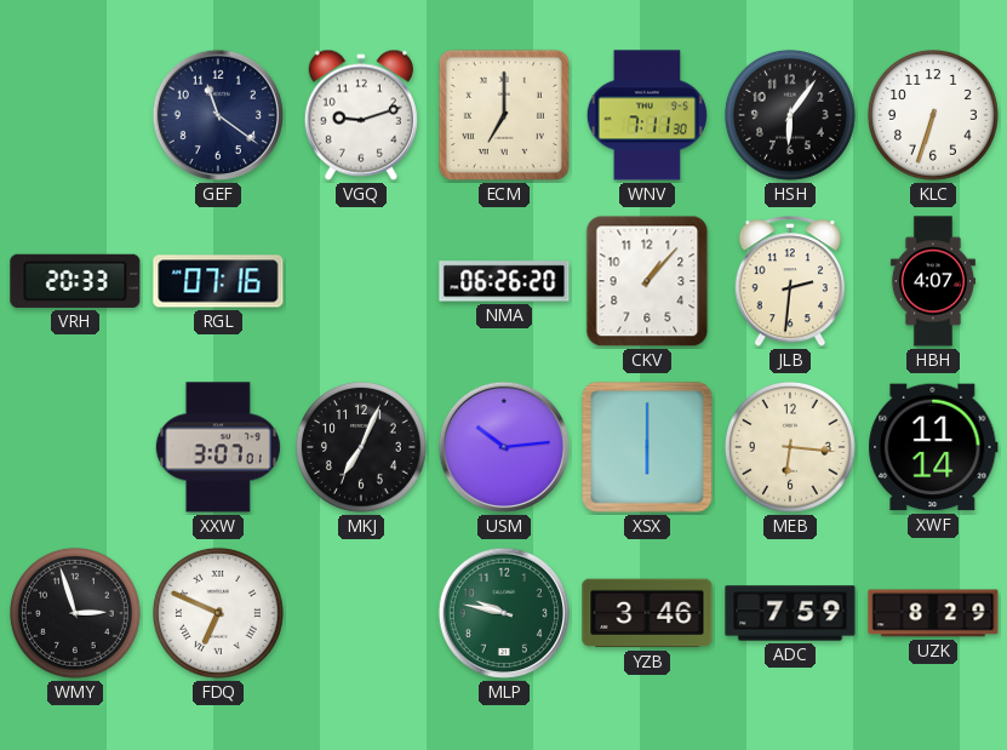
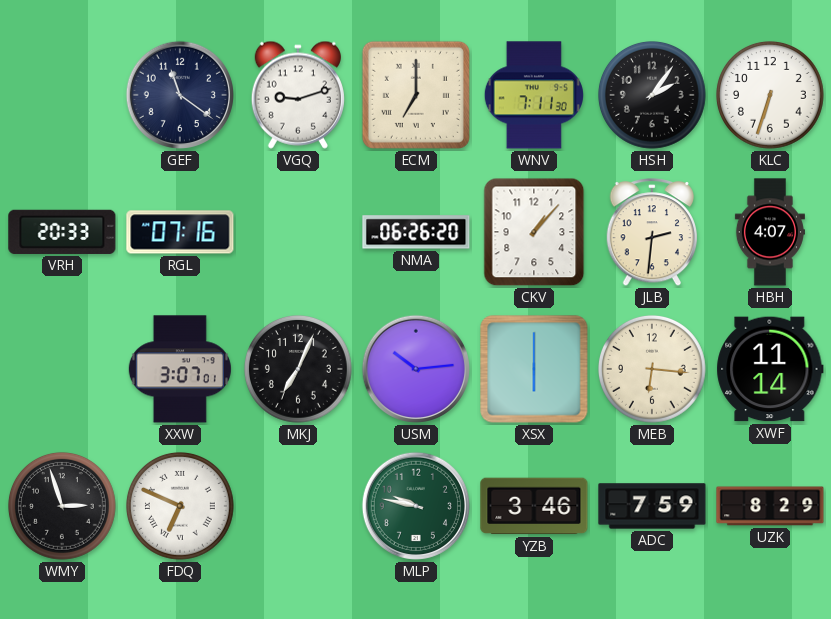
HSH: 6:06 -> 2:06 (653, 96)
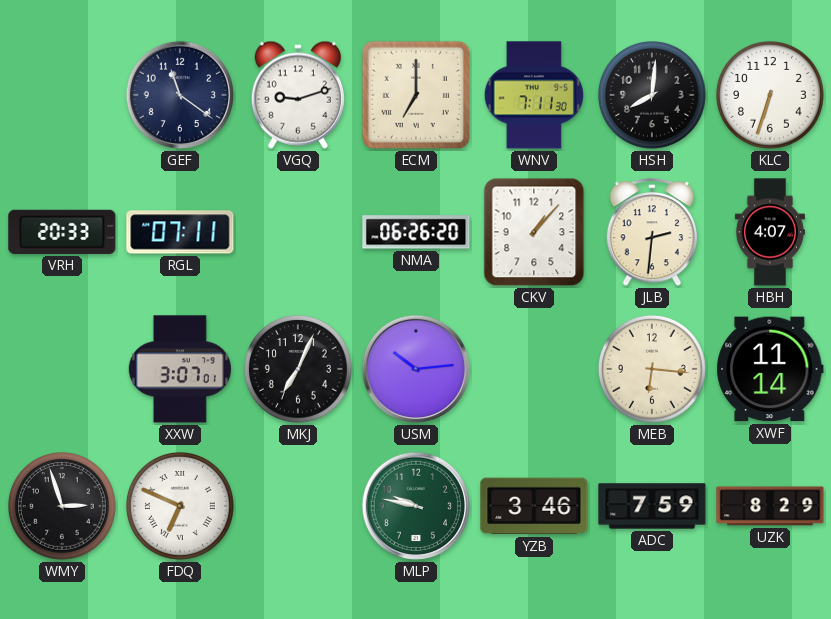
HSH: 2:06 -> 8:01 (653, 96)
RGL: 07:16 -> 07:11 (180, 232)
XSX: 6:00 -> none (534, 369)
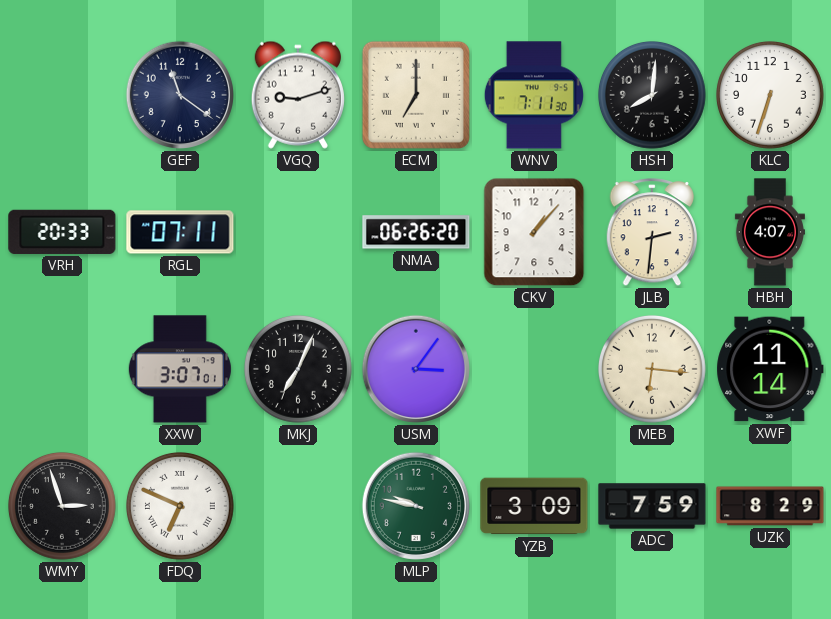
USM: 10:14 -> 3:06 (416, 369)
YZB: 3:46 -> 3:09 (534, 506)
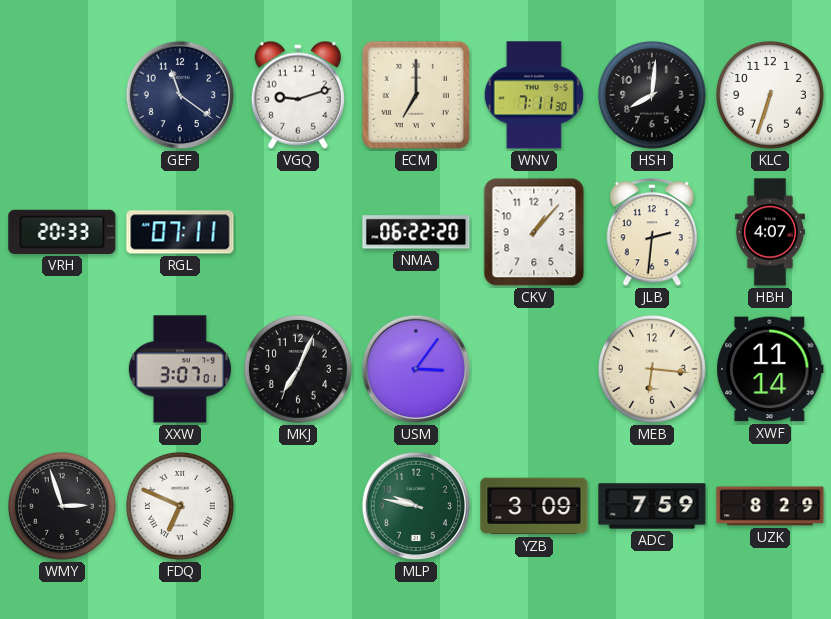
NMA: 06:26 -> 06:22 (416, 232)
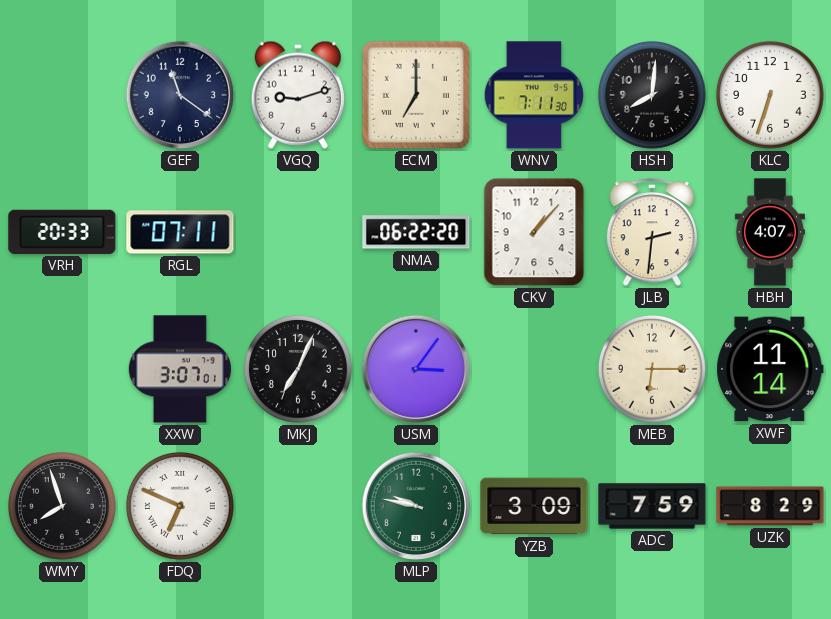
MEB: 6:16 -> 6:15 (653, 370)
WMY: 2:57 -> 7:57 (63, 507)
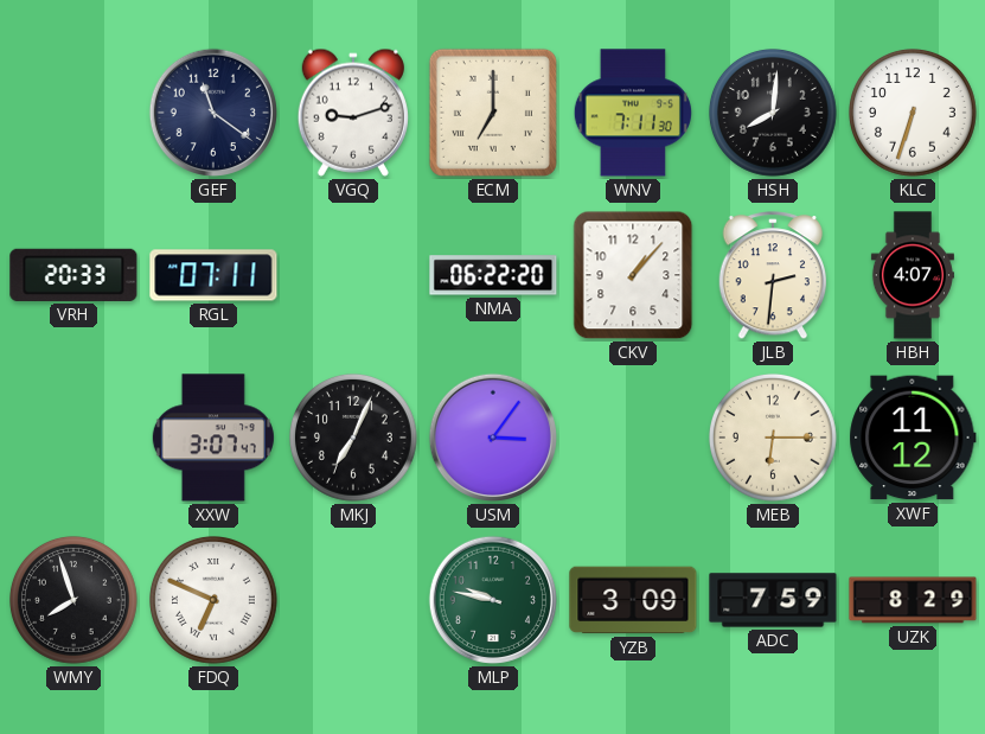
XXW: 3:07:01 -> 3:07:47 (213, 438)
XWF: 11:14 -> 11:12 (913, 438)
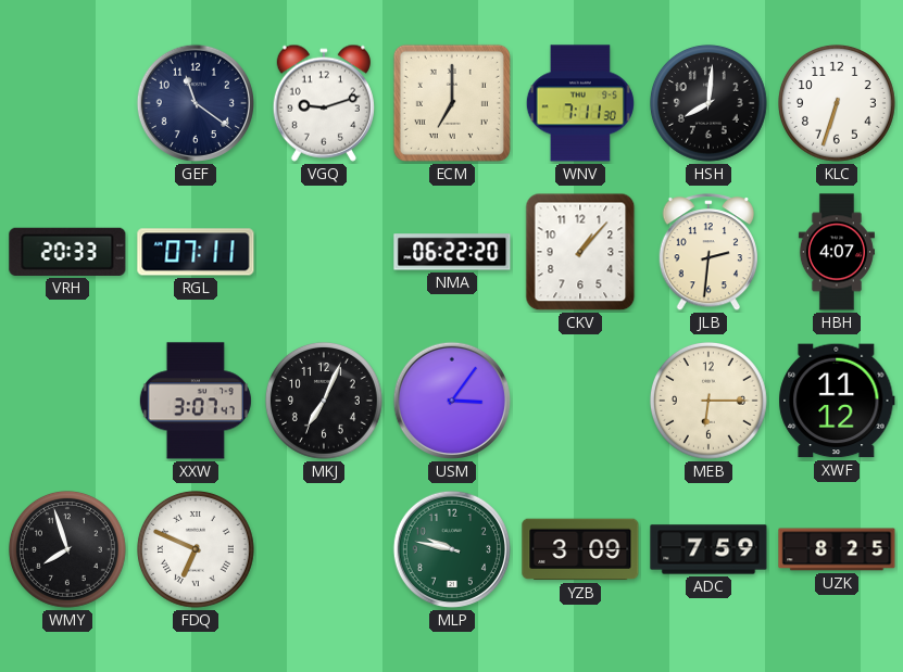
UZK: 8:29 -> 8:25 (837, 549)
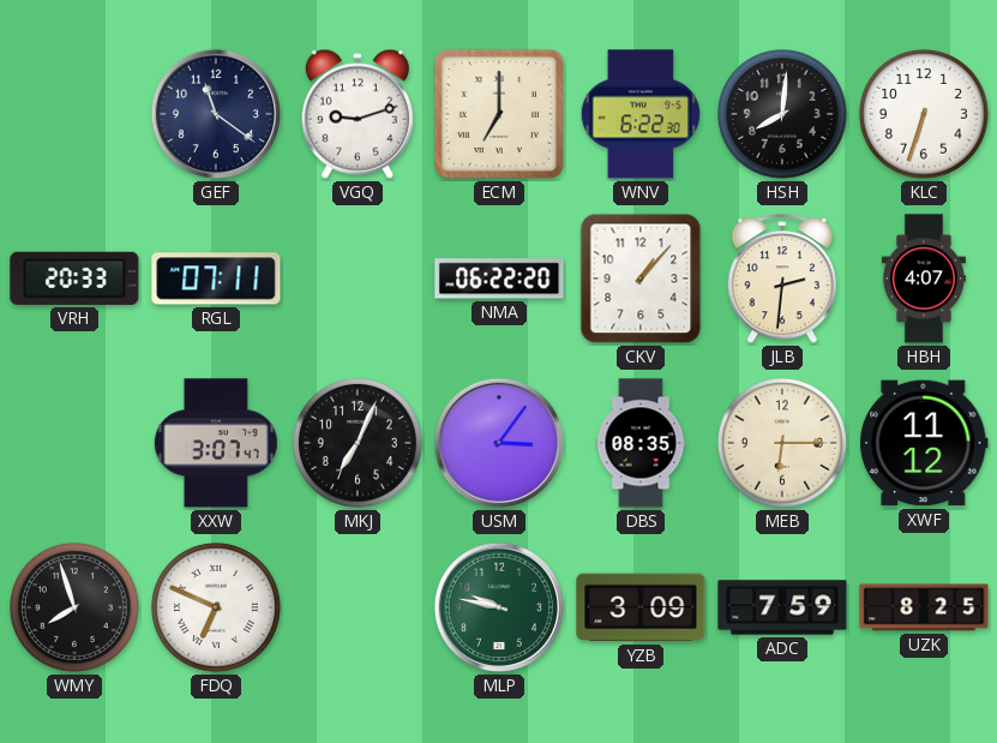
WNV: 7:11 -> 6:22 (641, 114)
DBS: none -> 08:35 (641, 443)
